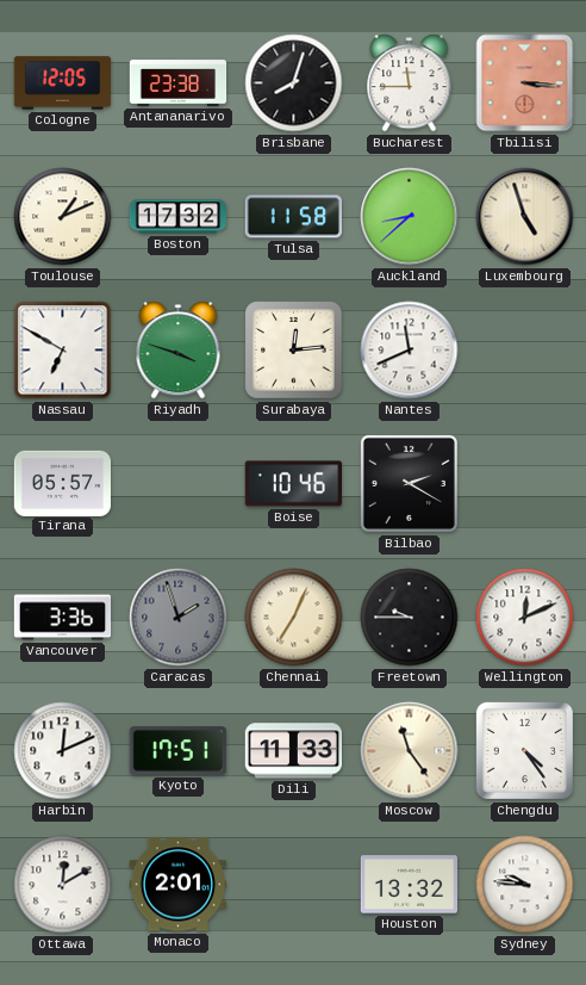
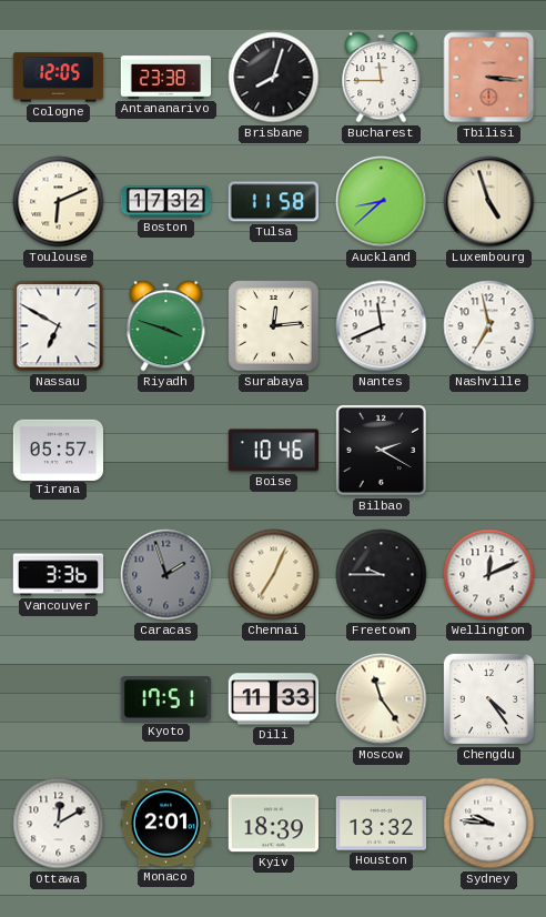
Toulouse: 1:11 -> 6:11 (59, 202)
Nashville: none -> 6:58 (489, 326)
Harbin: 12:11 -> none (63, 751)
Kyiv: none -> 18:39 (273, 824)
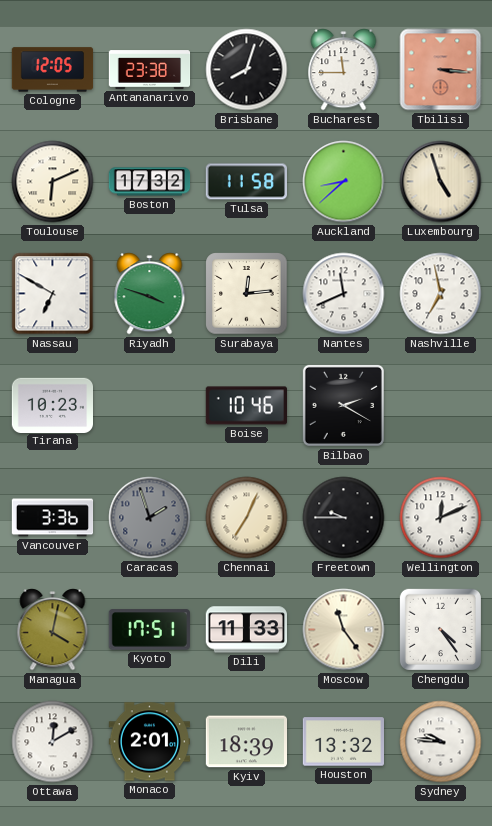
Tirana: 05:57 -> 10:23 (52, 405)
Managua: none -> 4:02 (53, 630)
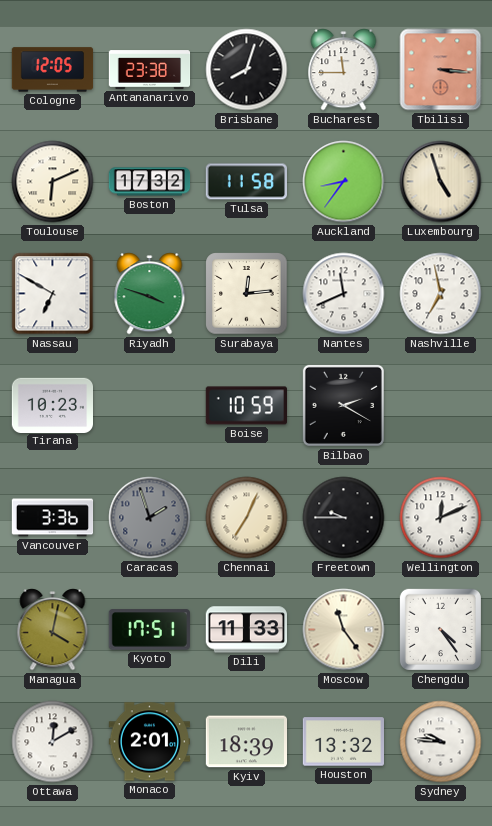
Auckland: 8:38 -> 8:36 (344, 182)
Boise: 10:46 -> 10:59 (246, 406)
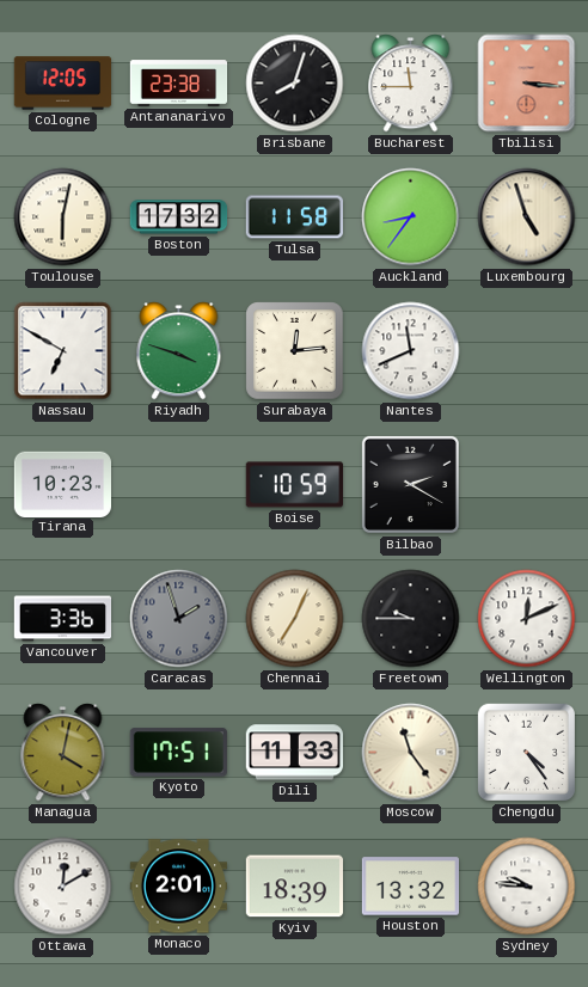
Toulouse: 6:11 -> 6:02 (63, 217)
Nashville: 6:58 -> none (441, 294)
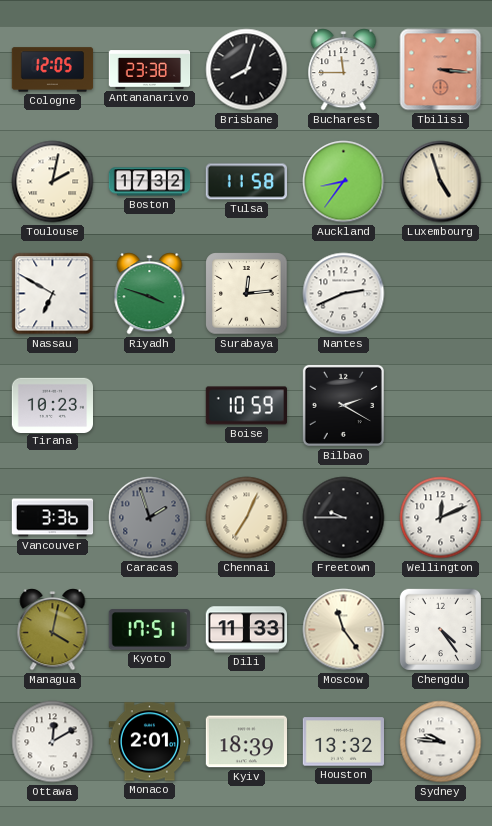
Toulouse: 6:02 -> 2:02 (53, 182)
Nantes: 11:41 -> 2:41 (344, 294)
